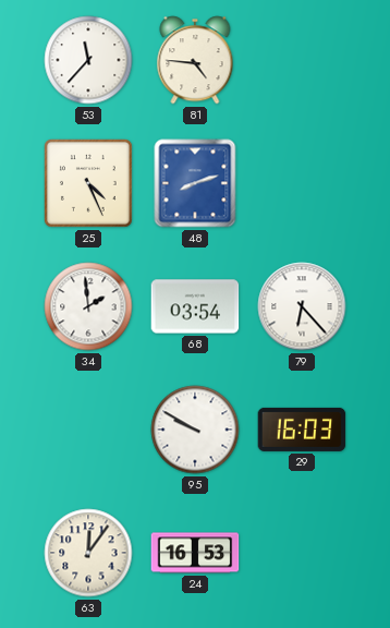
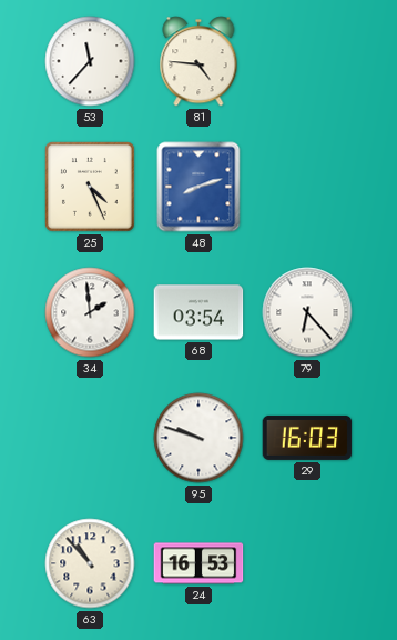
95: 9:50 -> 9:48 (198, 438)
63: 12:06 -> 10:53 (90, 563)
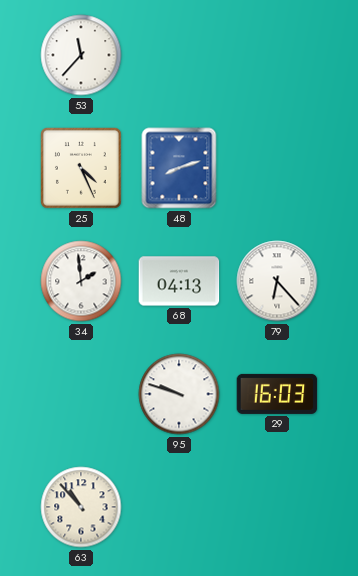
81: 4:46 -> none (198, 61)
68: 03:54 -> 04:13 (179, 281)
24: 16:53 -> none (198, 563)
